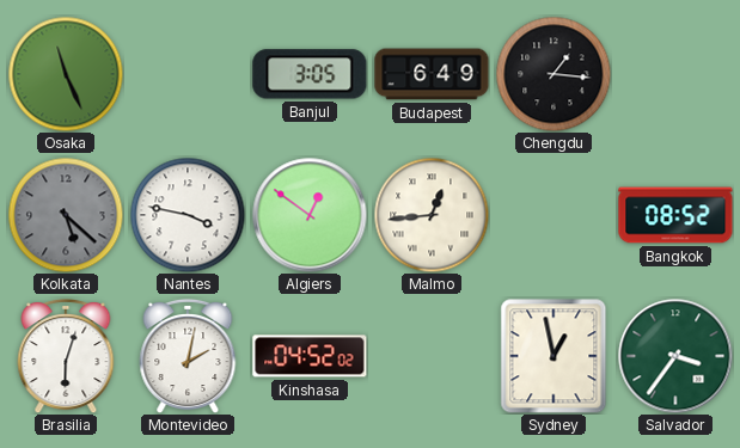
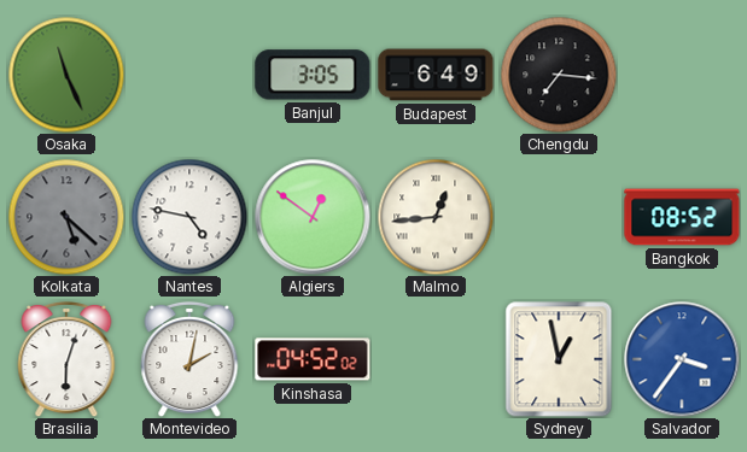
Chengdu: 1:16 -> 7:16 (559, 75)
Nantes: 3:47 -> 4:47 (189, 217)
Salvador dial: green -> blue (682, 359)
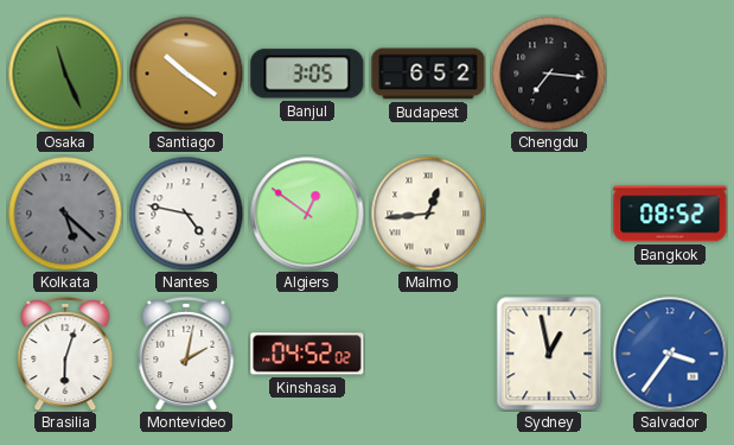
Santiago: none -> 10:21 (186, 74)
Budapest: 6:49 -> 6:52 (428, 74)
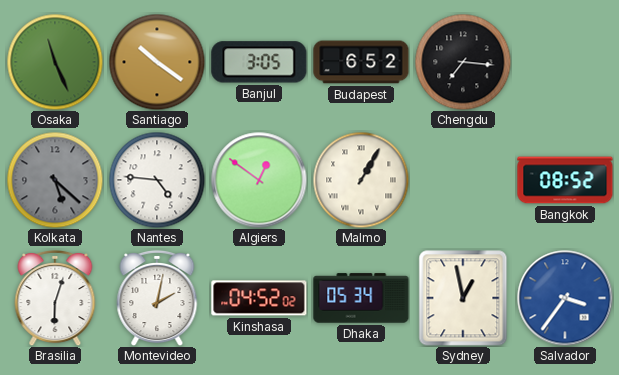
Nantes: 4:47 -> 4:46 (157, 180)
Malmo: 12:44 -> 1:05 (361, 180)
Dhaka: none -> 05:34 (361, 298)
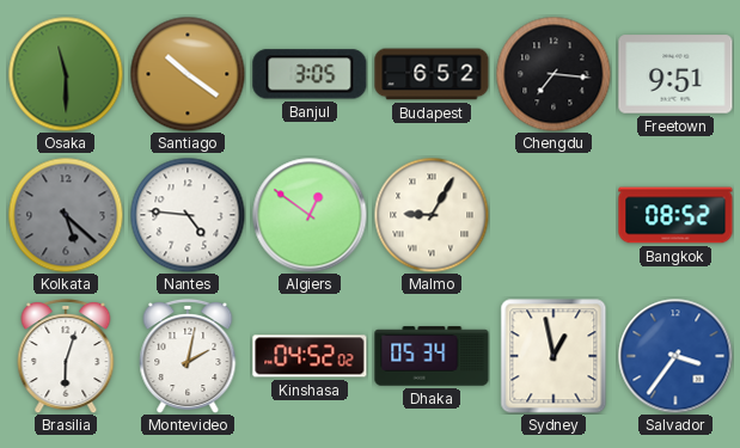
Osaka: 11:26 -> 11:30 (66, 74)
Freetown: none -> 9:51 (675, 74)
Malmo: 1:05 -> 9:05 (432, 215)
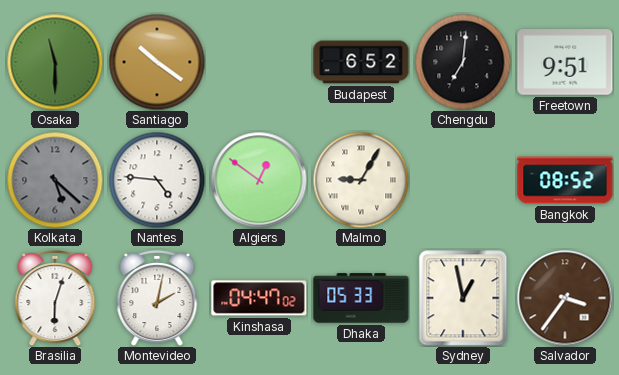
Banjul: 3:05 -> none (310, 74)
Chengdu: 7:16 -> 7:01 (463, 62)
Kinshasa: 04:52 -> 04:47 (259, 298)
Dhaka: 05:34 -> 05:33 (361, 298)
Salvador dial: blue -> brown (565, 298)
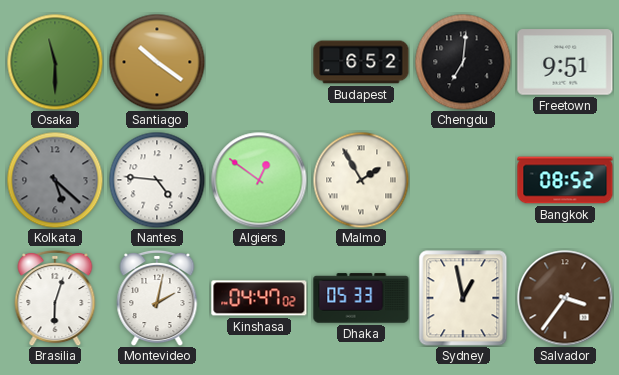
Malmo: 9:05 -> 1:55 (361, 180)
